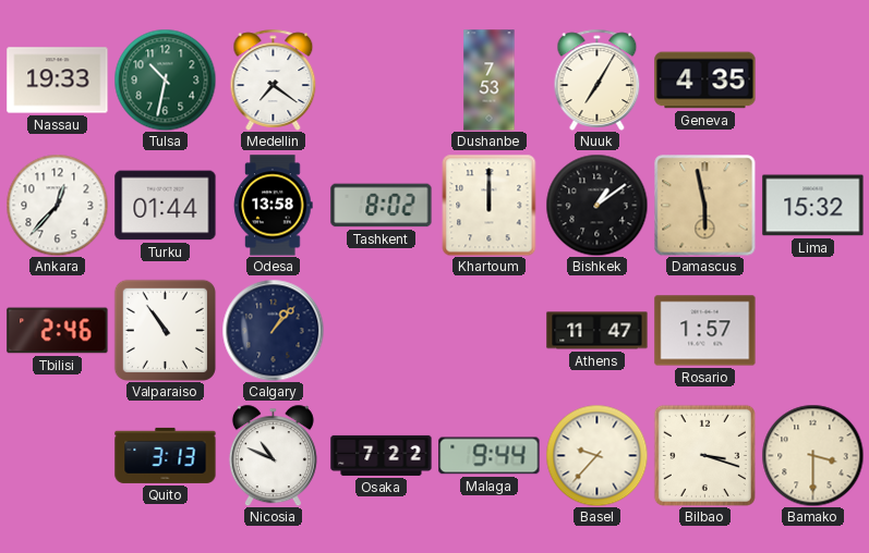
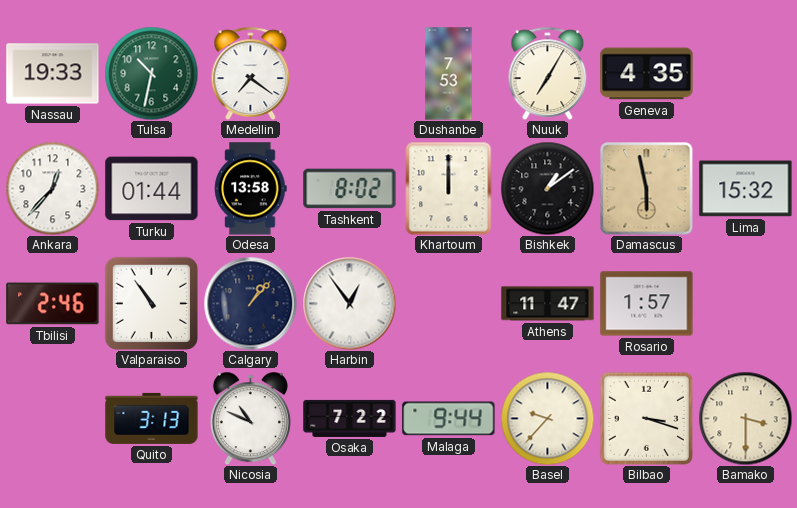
Harbin: none -> 12:54 (349, 303)
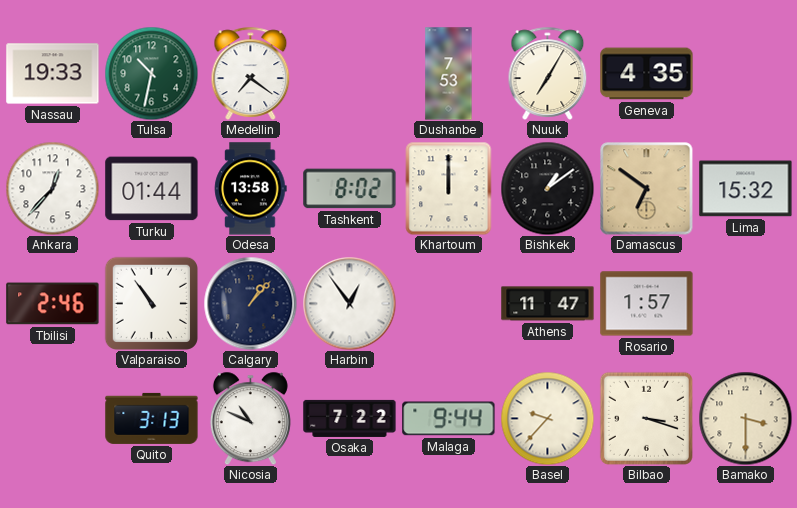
Damascus: 5:58 -> 6:51 (646, 188)
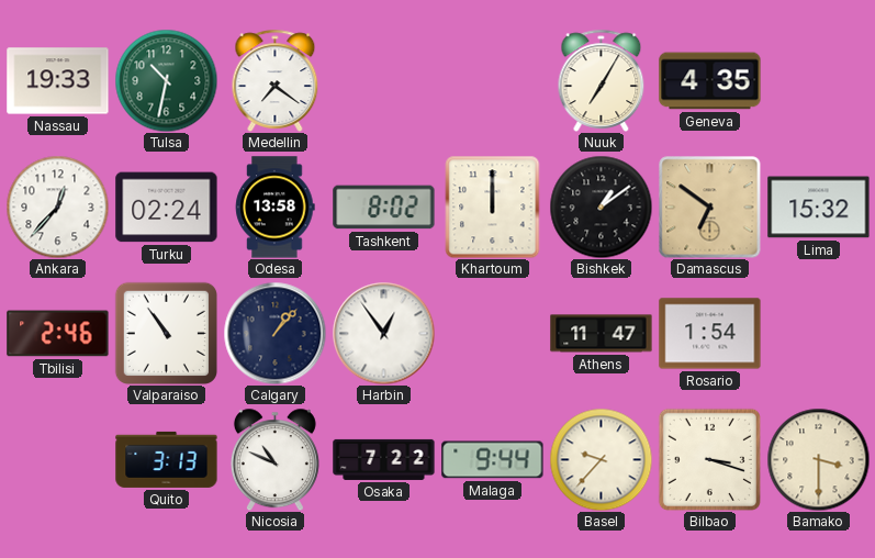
Dushanbe: 7:53 -> none (449, 74)
Turku: 01:44 -> 02:24 (167, 208)
Rosario: 1:57 -> 1:54 (710, 334)
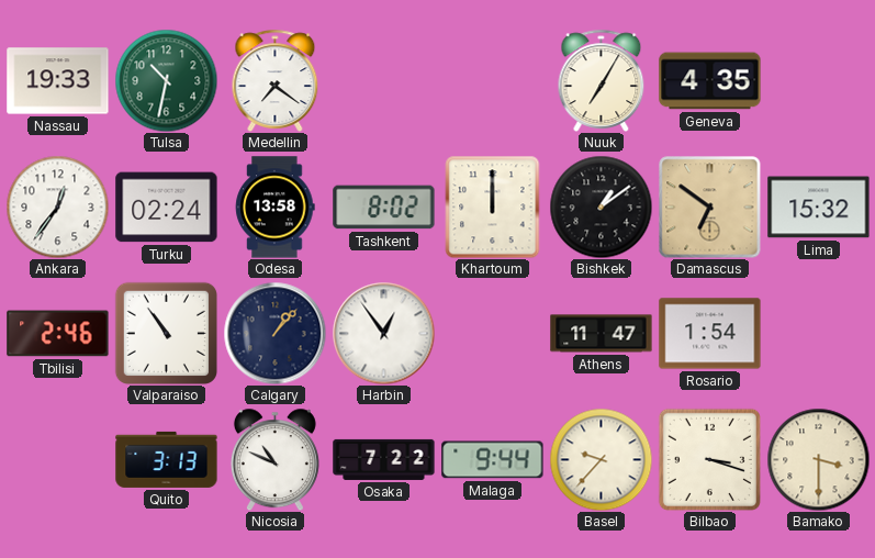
Ankara: 12:37 -> 12:36 (57, 207)
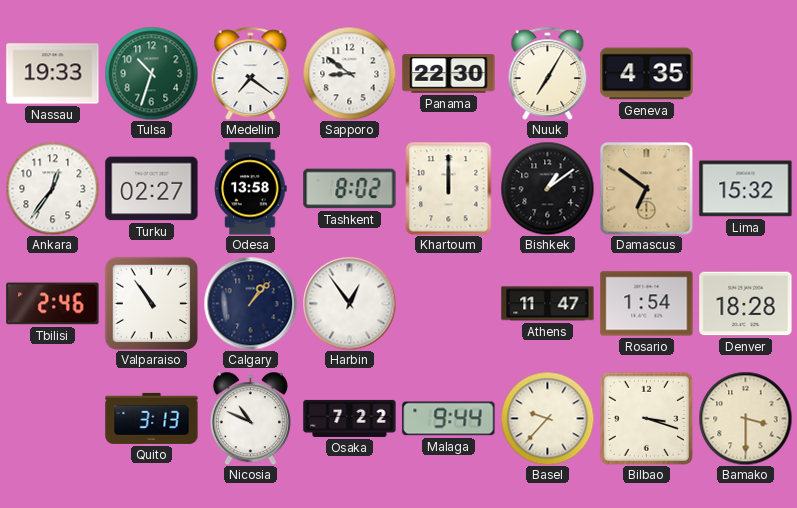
Tulsa: 10:32 -> 10:33 (151, 73)
Sapporo: none -> 8:51 (349, 73)
Panama: none -> 22:30 (449, 74)
Turku: 02:24 -> 02:27 (152, 189)
Denver: none -> 18:28 (746, 304)
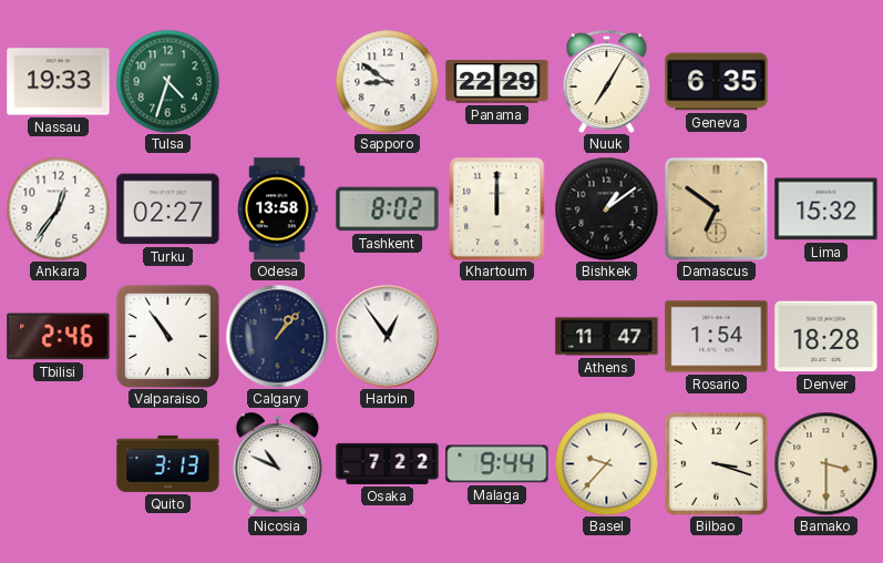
Tulsa: 10:33 -> 4:33 (167, 81)
Medellin: 7:21 -> none (251, 73)
Panama: 22:30 -> 22:29 (497, 82)
Geneva: 4:35 -> 6:35 (717, 82)
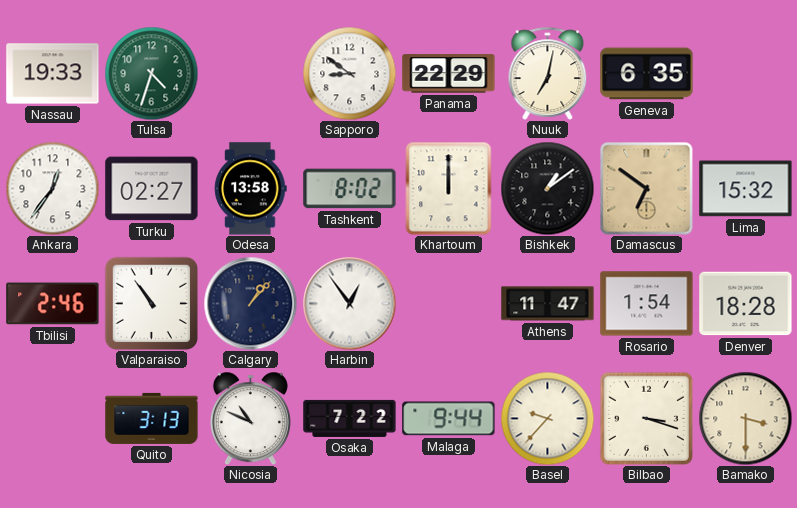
Nuuk: 7:05 -> 7:02 (548, 73)
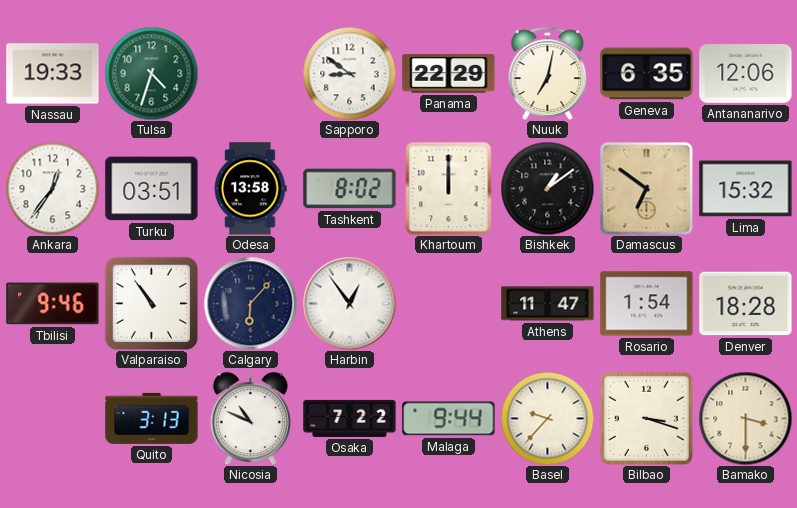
Antananarivo: none -> 12:06 (746, 74)
Turku: 02:27 -> 03:51 (152, 189)
Tbilisi: 2:46 -> 9:46 (53, 304)
Calgary: 1:07 -> 6:07 (250, 303)
